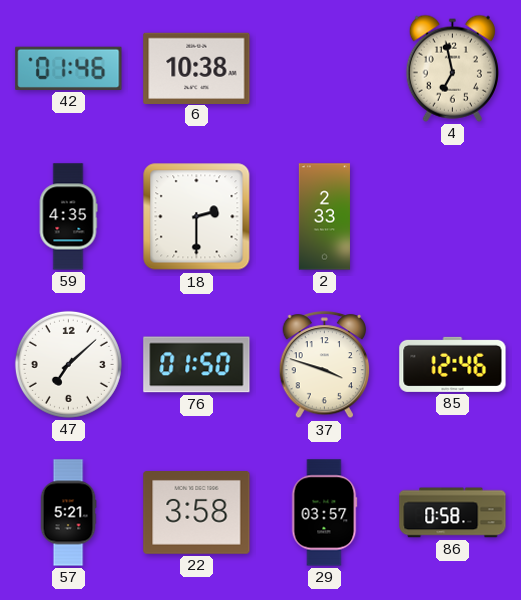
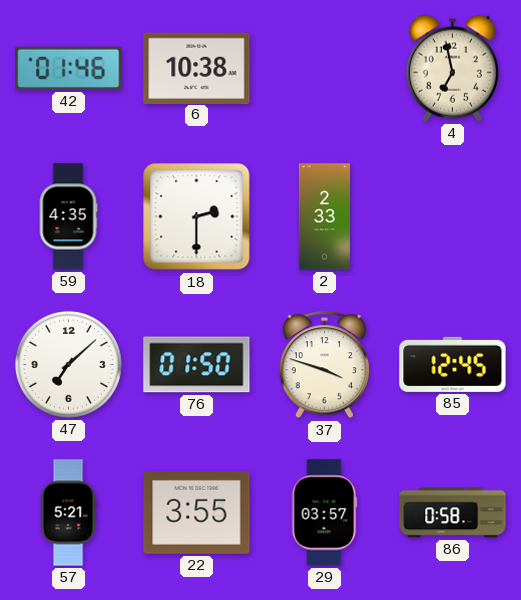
85: 12:46 -> 12:45 (453, 364)
22: 3:58 -> 3:55 (197, 513)
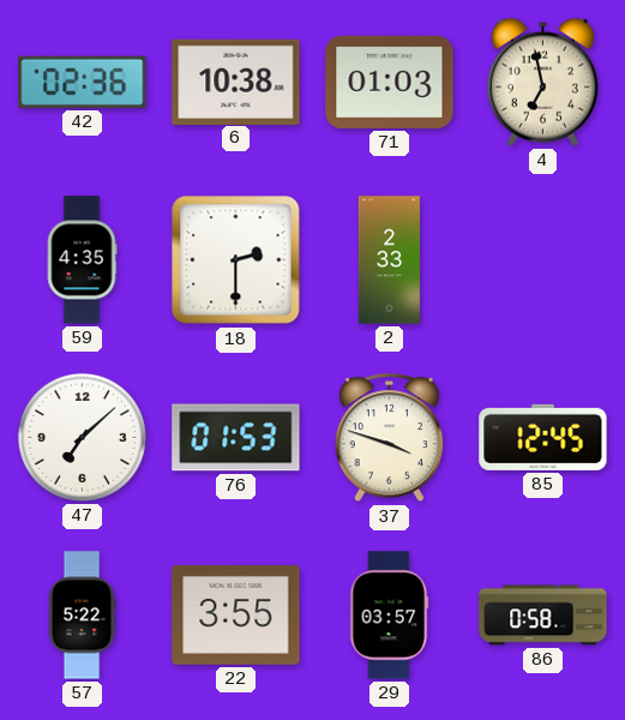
42: 01:46 -> 02:36 (83, 82)
71: none -> 01:03 (390, 82)
76: 01:50 -> 01:53 (236, 438)
57: 5:21 -> 5:22 (82, 616)
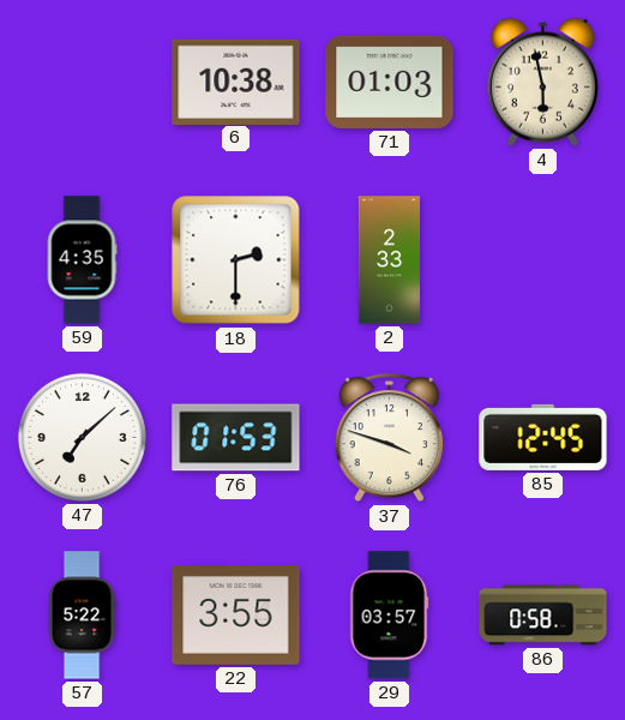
42: 02:36 -> none (83, 82)
4: 6:58 -> 5:58 (542, 82)
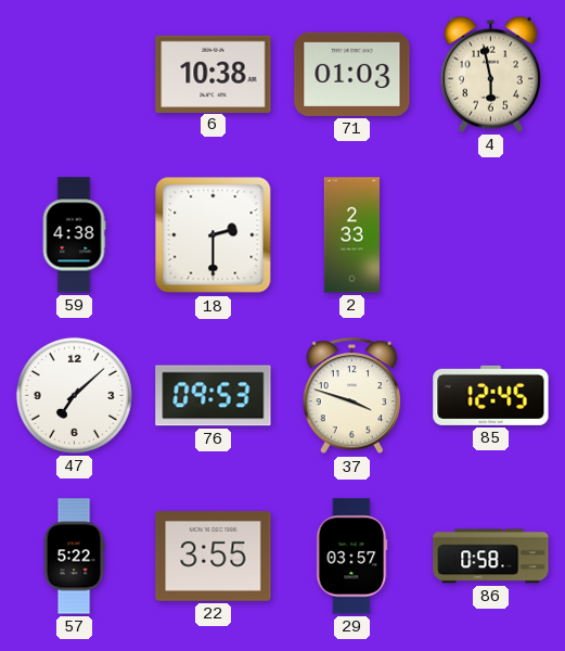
59: 4:35 -> 4:38 (74, 235)
76: 01:53 -> 09:53 (214, 396)
